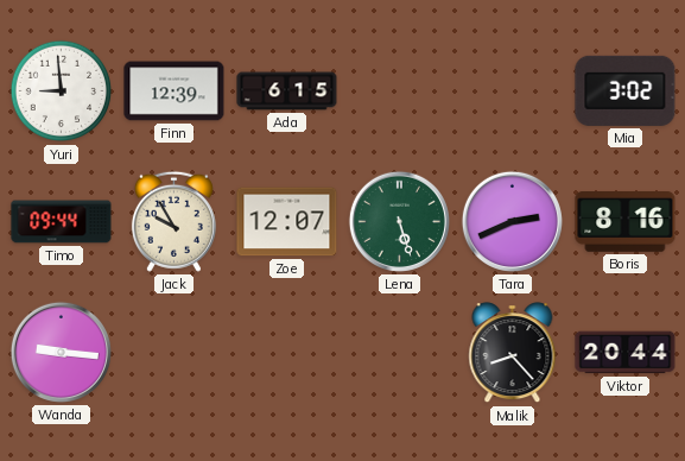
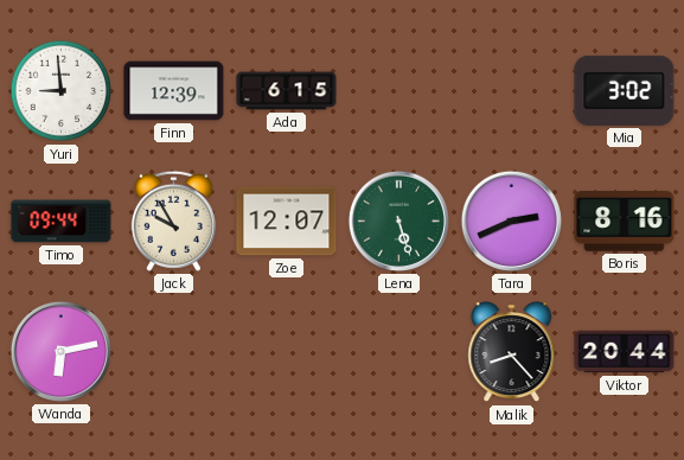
Wanda: 9:16 -> 6:13 (60, 351)
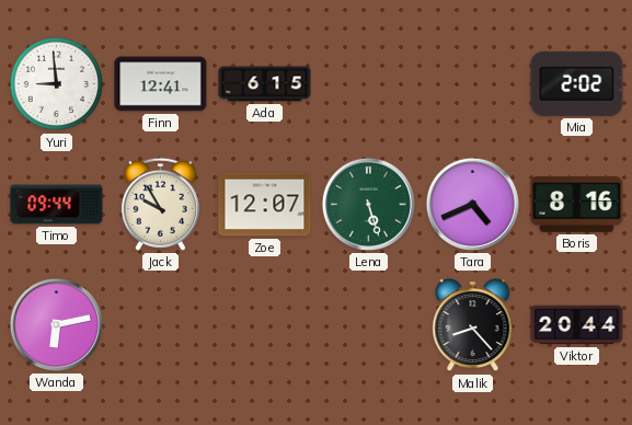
Finn: 12:39 -> 12:41 (161, 84)
Mia: 3:02 -> 2:02 (577, 83)
Tara: 2:41 -> 4:41 (472, 204)
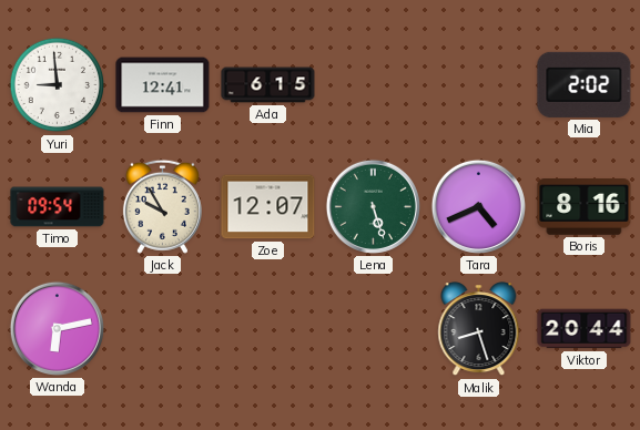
Timo: 09:44 -> 09:54 (58, 207)
Malik: 8:23 -> 8:27 (479, 329)
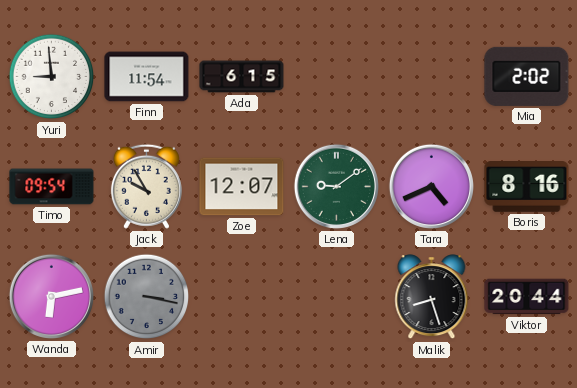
Finn: 12:41 -> 11:54 (147, 77)
Lena: 5:27 -> 9:09 (336, 186)
Amir: none -> 3:17 (147, 297)
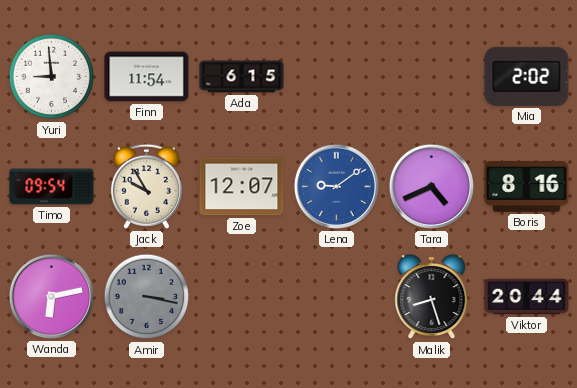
Lena dial: green -> blue (336, 186)
